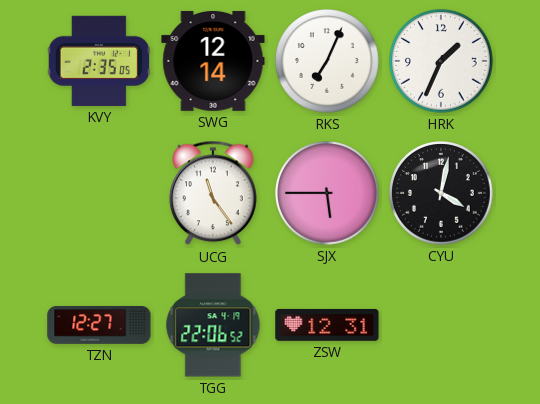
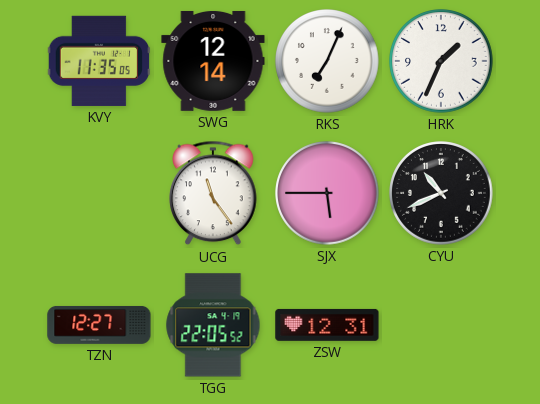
KVY: 2:35 -> 11:35 (99, 61)
CYU: 4:02 -> 10:41 (441, 193)
TGG: 22:06 -> 22:05 (213, 325)
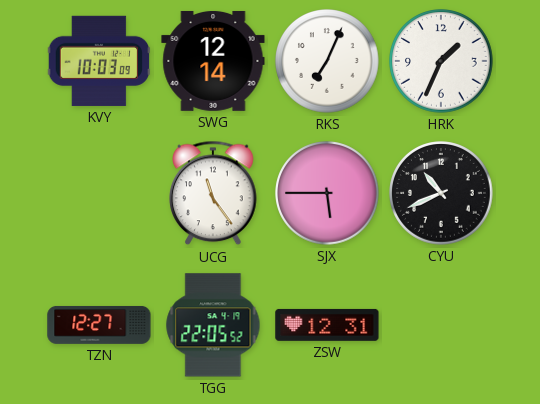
KVY: 11:35 -> 10:03 (99, 61)
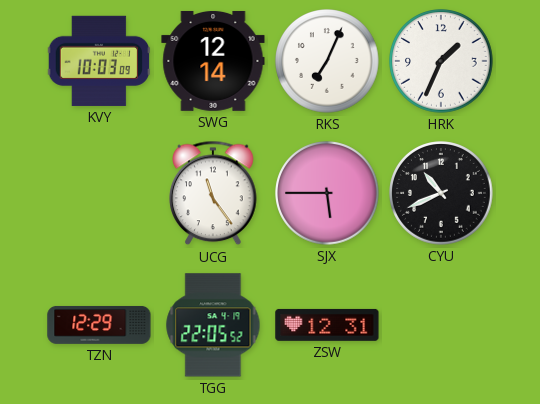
TZN: 12:27 -> 12:29 (99, 325)
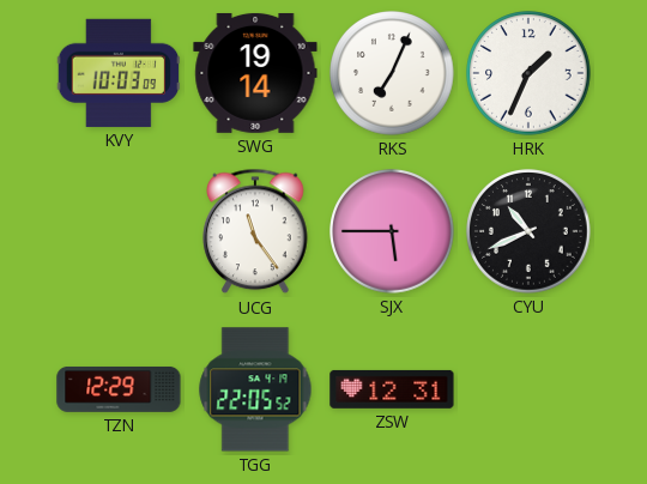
SWG: 12:14 -> 19:14 (255, 73)
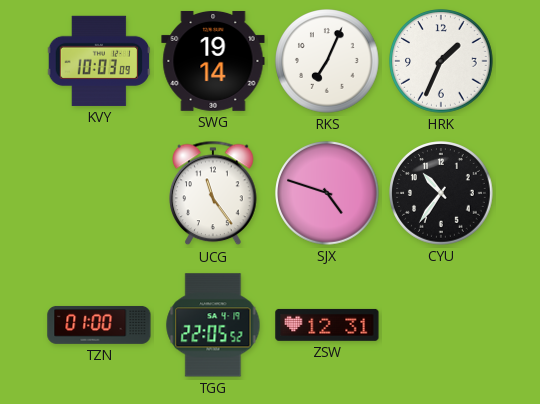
SJX: 5:45 -> 4:48 (327, 193)
CYU: 10:41 -> 10:36 (441, 193)
TZN: 12:29 -> 01:00 (99, 325)
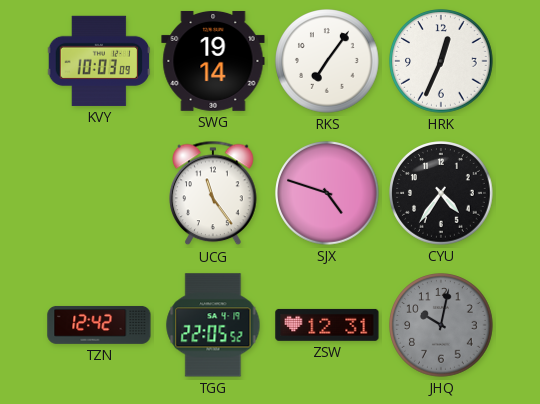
RKS: 7:04 -> 7:06 (327, 61)
HRK: 1:34 -> 12:34 (441, 61)
CYU: 10:36 -> 4:36 (441, 193)
TZN: 01:00 -> 12:42 (99, 325)
JHQ: none -> 10:02 (441, 325)
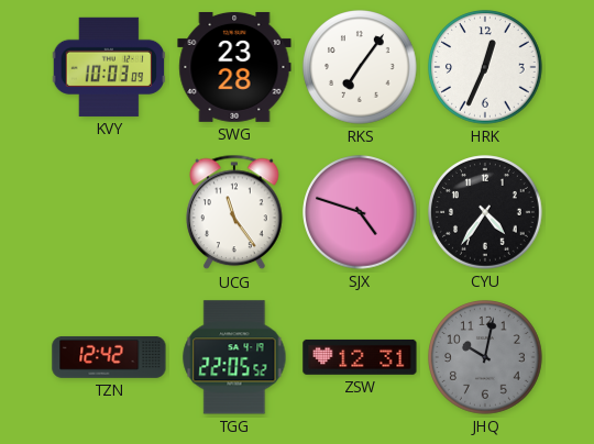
SWG: 19:14 -> 23:28 (234, 67)
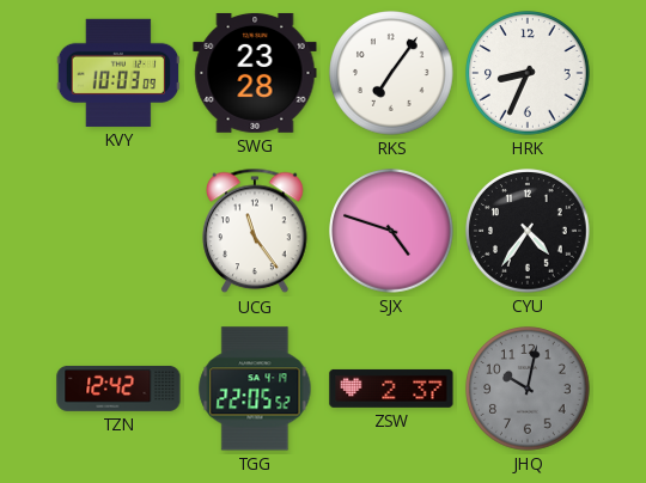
HRK: 12:34 -> 8:34 (528, 73)
ZSW: 12:31 -> 2:37 (391, 389)
